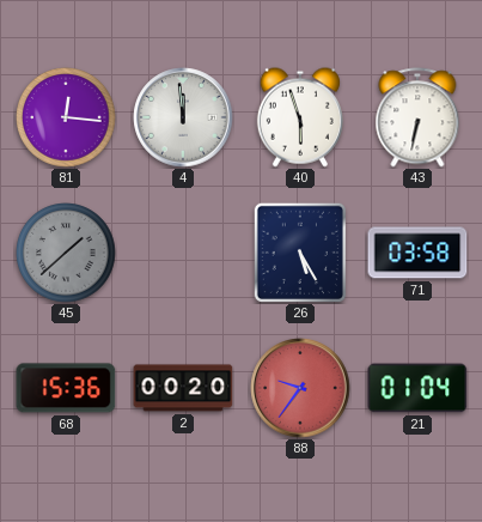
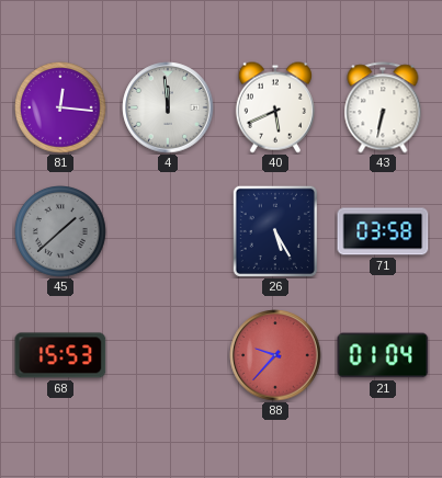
40: 5:57 -> 5:41 (275, 107)
68: 15:36 -> 15:53 (60, 355)
2: 00:20 -> none (183, 388)
88: 9:36 -> 9:37 (275, 355)
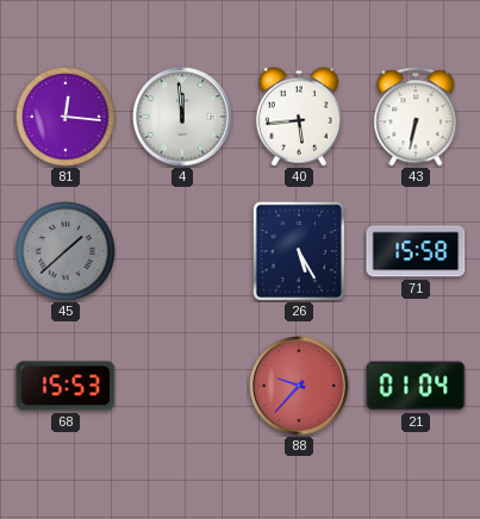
40: 5:41 -> 5:44 (299, 117)
71: 03:58 -> 15:58 (416, 251)
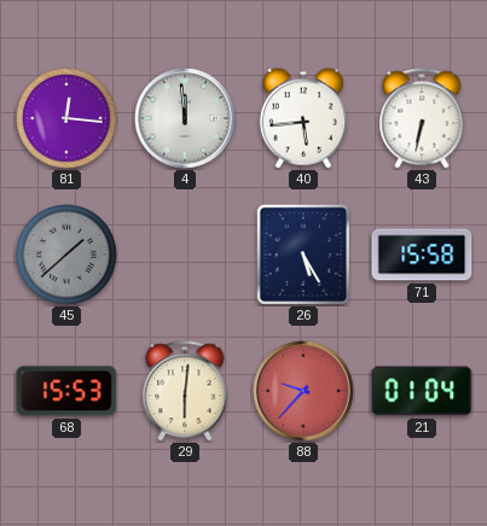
29: none -> 6:01 (185, 391)
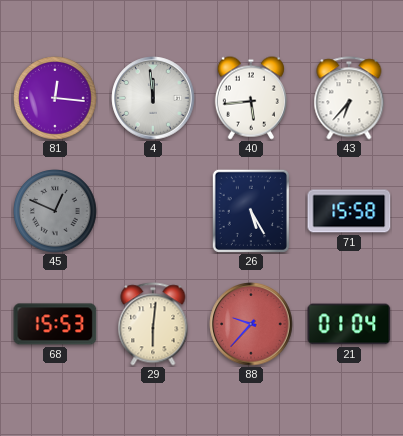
43: 6:32 -> 6:37 (349, 98)
45: 1:38 -> 12:49 (55, 211)
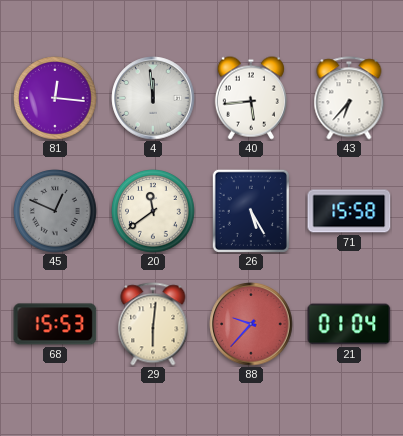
20: none -> 11:39 (153, 211)
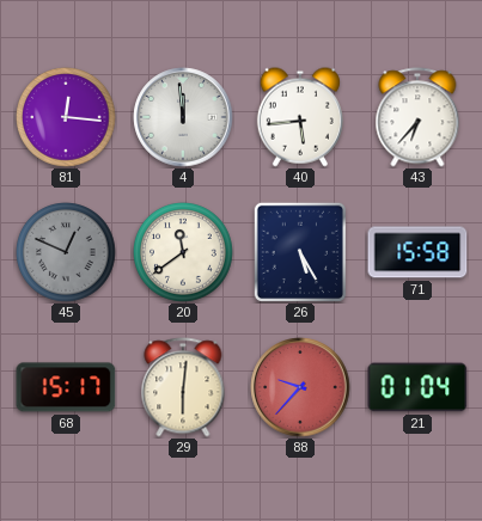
68: 15:53 -> 15:17 (66, 387)
